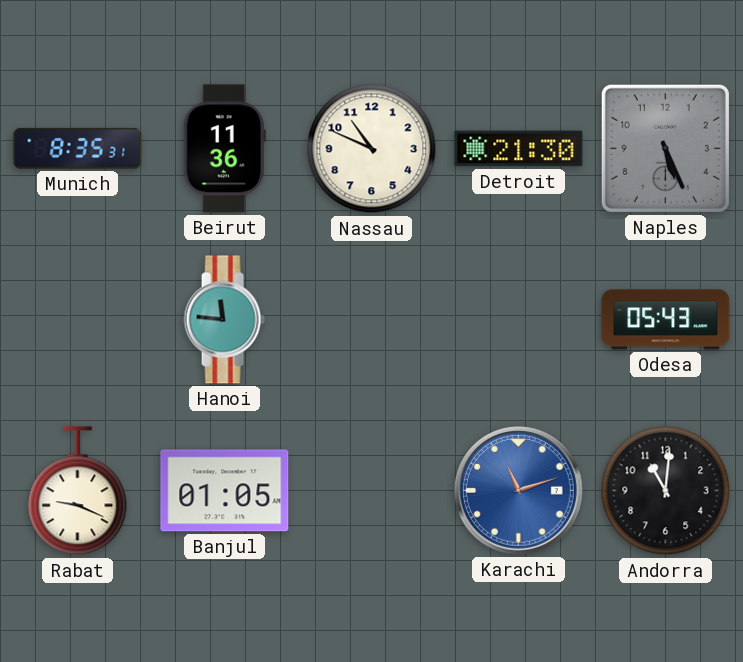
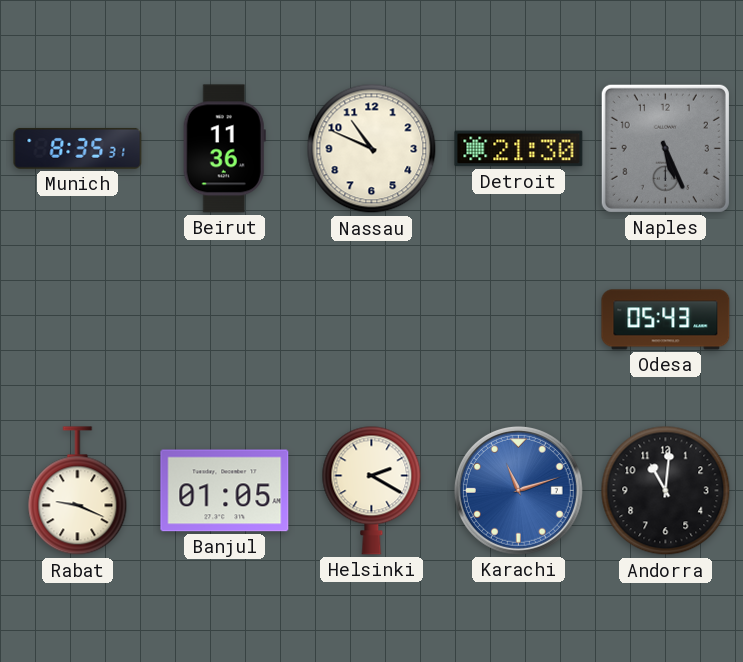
Hanoi: 11:46 -> none (224, 320)
Helsinki: none -> 2:20 (372, 490)
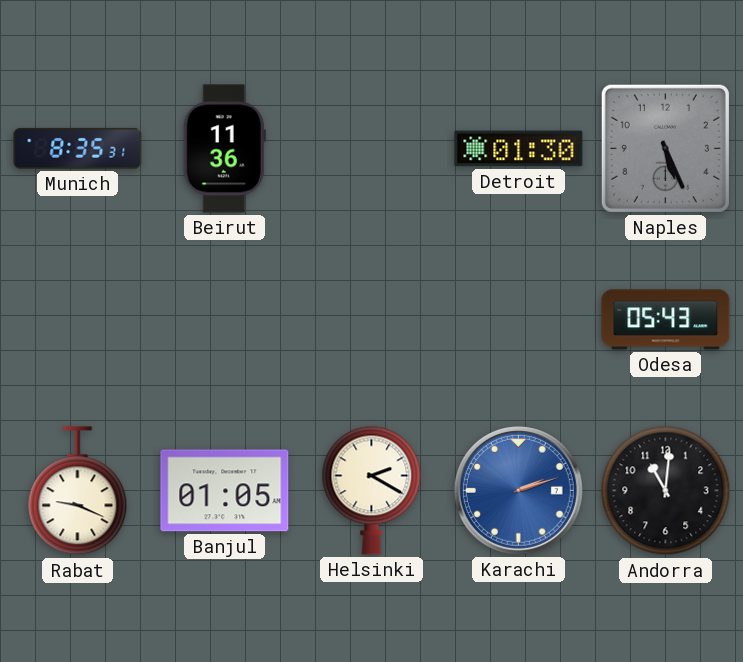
Nassau: 10:49 -> none (372, 149)
Detroit: 21:30 -> 01:30 (519, 149)
Karachi: 11:12 -> 2:12 (518, 490)
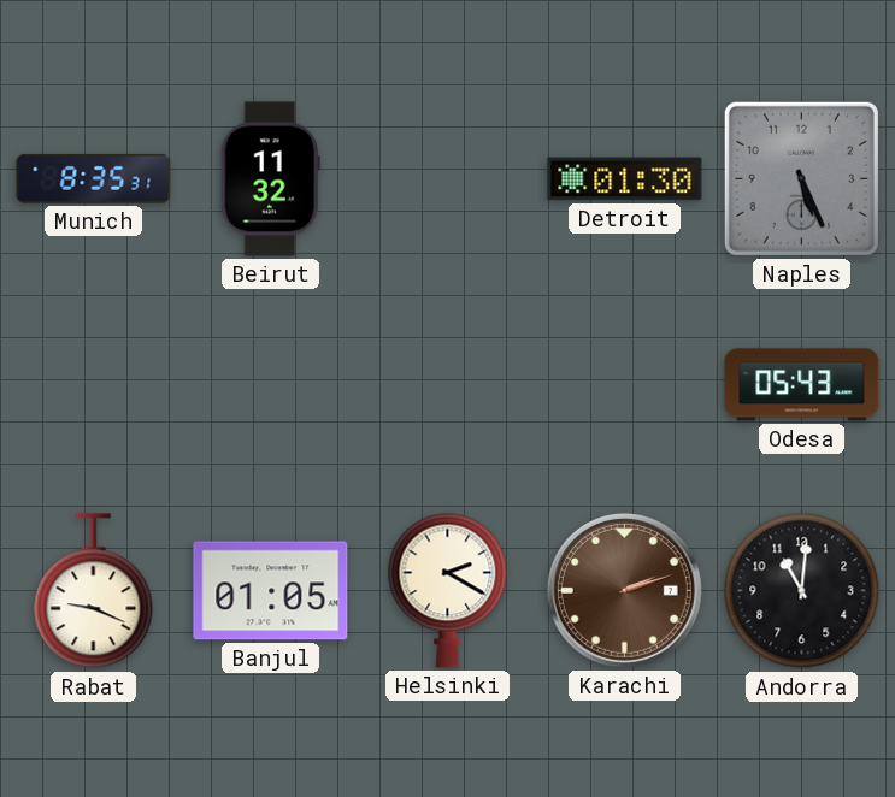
Beirut: 11:36 -> 11:32 (270, 179)
Karachi dial: blue -> brown (624, 590)
